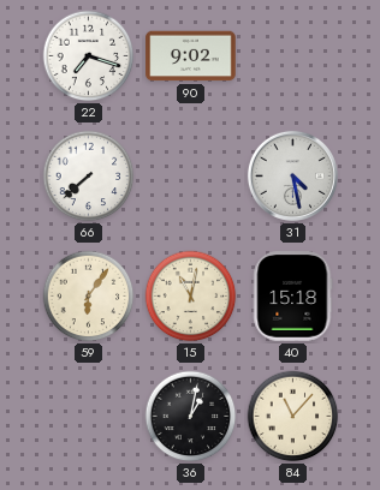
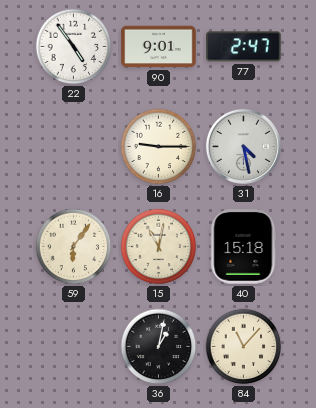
22: 7:18 -> 4:54 (74, 47)
90: 9:02 -> 9:01 (159, 47)
77: none -> 2:47 (244, 47)
66: 7:38 -> none (89, 177)
16: none -> 9:15 (159, 147)
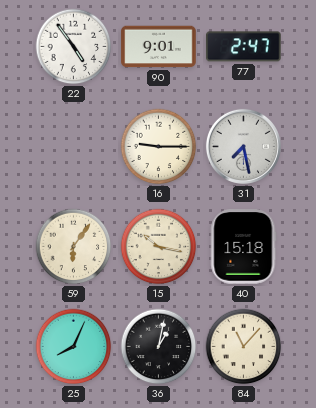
31: 4:28 -> 7:28 (243, 146)
15: 11:02 -> 10:17 (159, 247)
25: none -> 8:04 (74, 347)
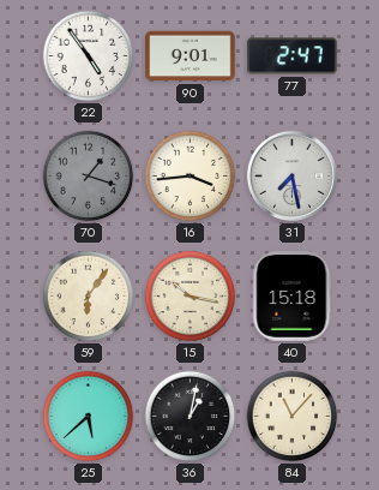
70: none -> 1:18 (89, 177)
16: 9:15 -> 3:44 (191, 177)
25: 8:04 -> 5:38 (89, 417)
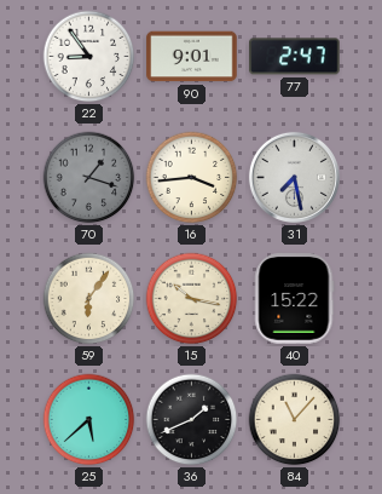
22: 4:54 -> 8:54 (89, 57)
40: 15:18 -> 15:22 (295, 299)
36: 1:02 -> 1:41 (192, 420)
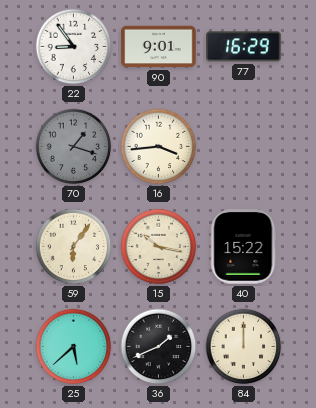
77: 2:47 -> 16:29 (244, 47)
31: 7:28 -> none (294, 177)
84: 11:07 -> 12:00 (244, 347)
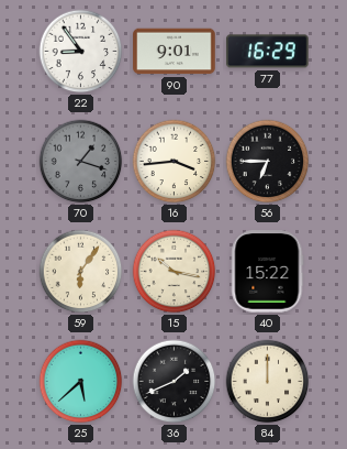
56: none -> 6:45 (268, 162)
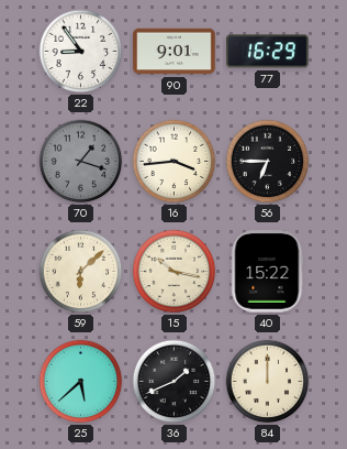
59: 6:06 -> 6:08 (81, 272)
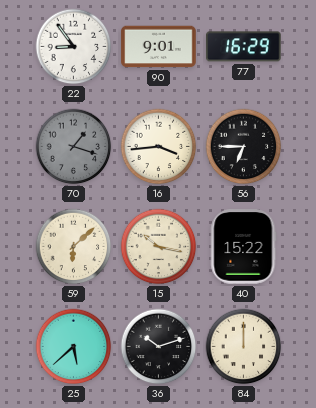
36: 1:41 -> 10:12 (159, 347)
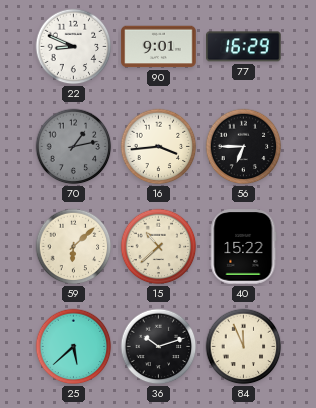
22: 8:54 -> 8:49 (74, 47)
70: 1:18 -> 1:13 (74, 147)
15: 10:17 -> 10:38 (159, 247)
84: 12:00 -> 11:56 (244, 347)
